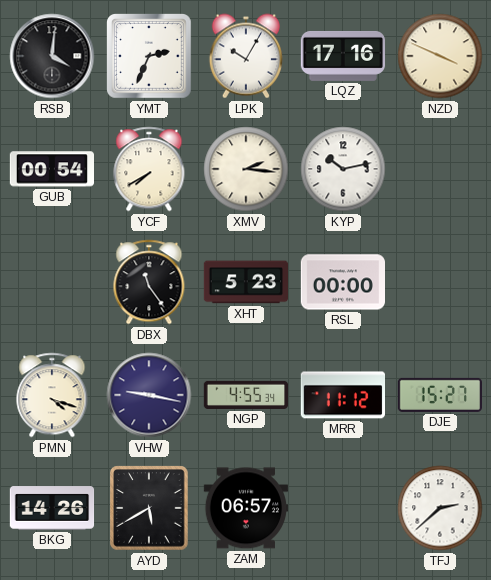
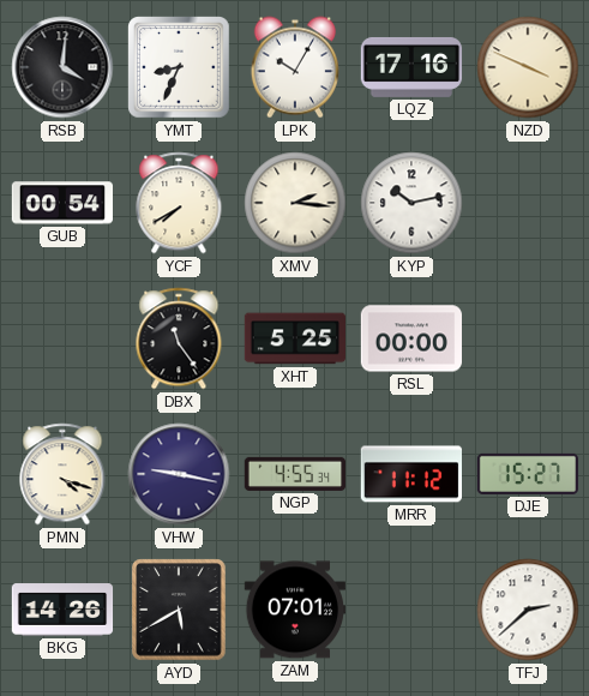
YMT: 2:34 -> 8:34 (180, 68)
XHT: 5:23 -> 5:25 (295, 338)
ZAM: 06:57 -> 07:01 (294, 610)
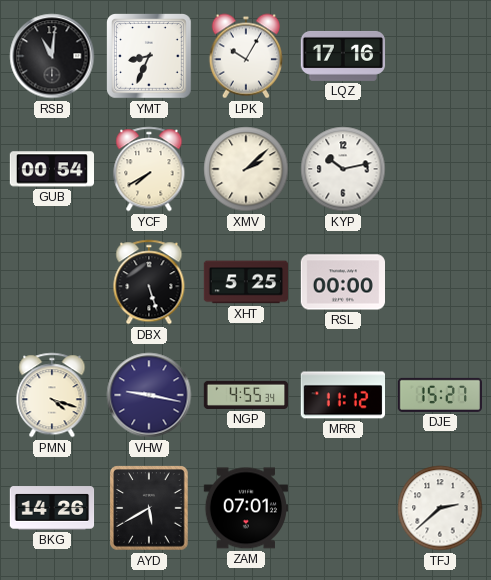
RSB: 4:01 -> 11:01 (52, 56)
NZD: 3:49 -> none (528, 67)
XMV: 2:16 -> 2:08 (246, 169)
DBX: 11:24 -> 5:27 (149, 282)
